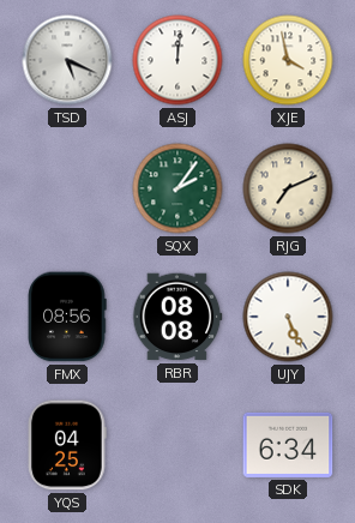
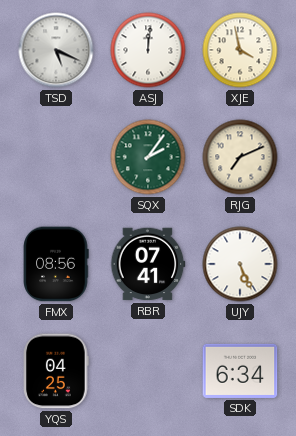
RBR: 08:08 -> 07:41 (148, 264)
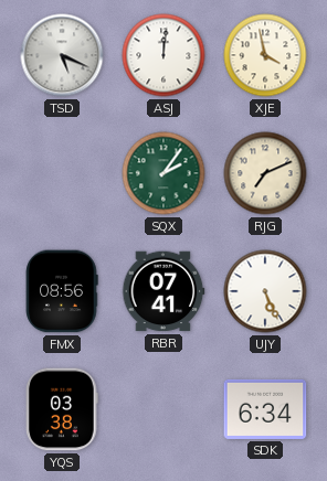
YQS: 04:25 -> 03:38 (62, 409)
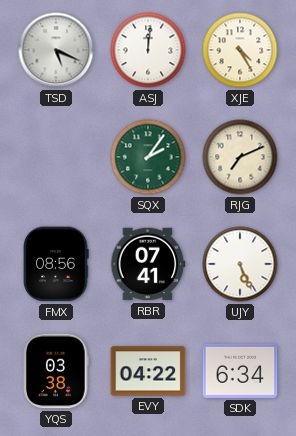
XJE: 3:58 -> 4:25 (240, 50)
EVY: none -> 04:22 (148, 371)
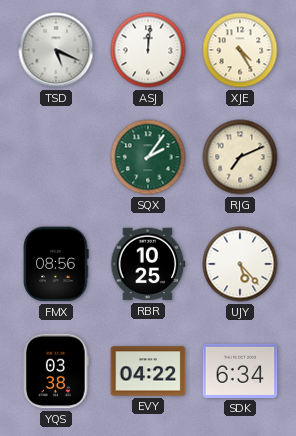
RBR: 07:41 -> 10:25 (148, 264)
UJY: 5:26 -> 5:23 (240, 264)
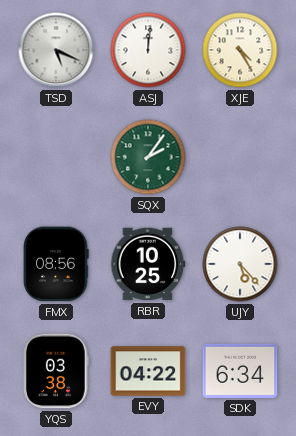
RJG: 7:11 -> none (240, 157)
